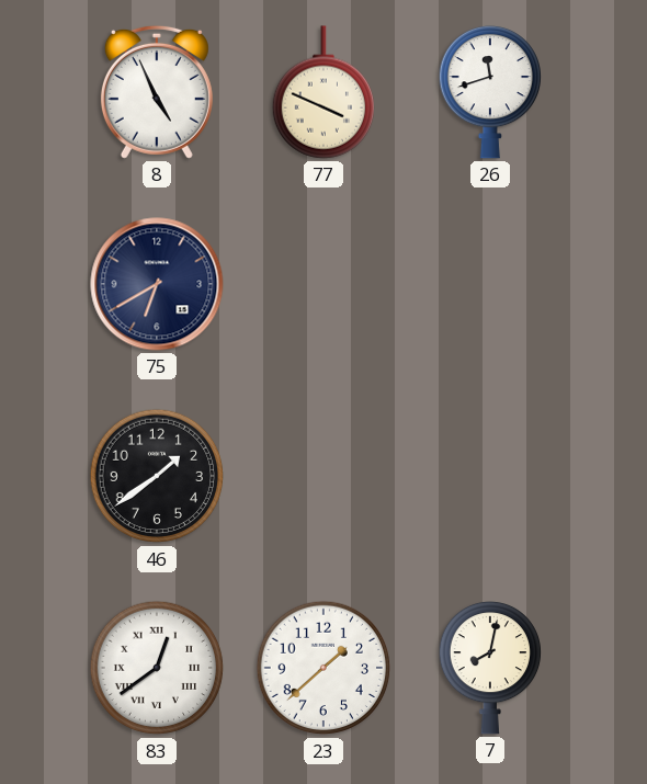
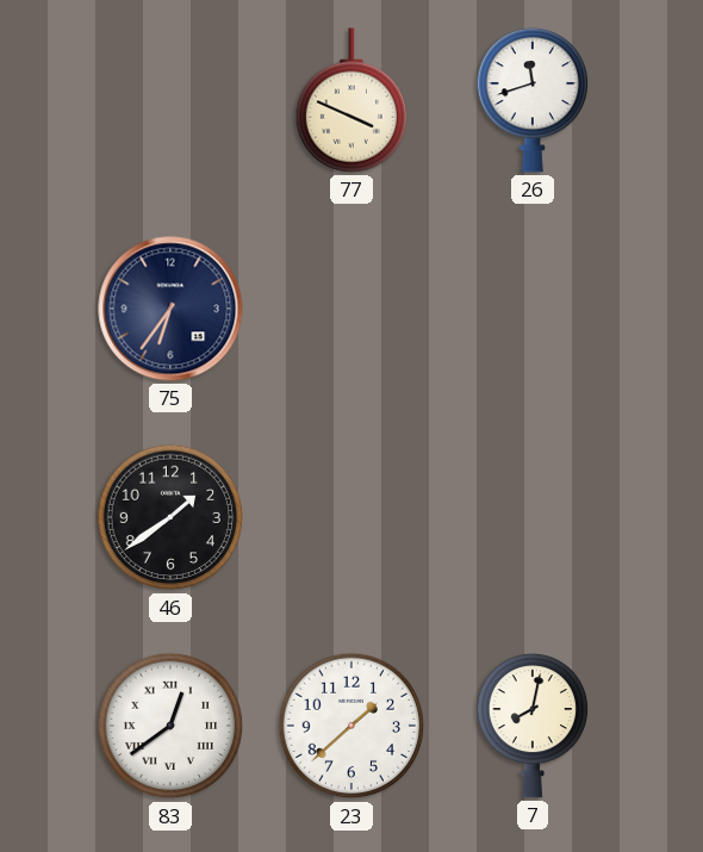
8: 4:56 -> none (157, 92)
75: 6:40 -> 6:36 (170, 309)
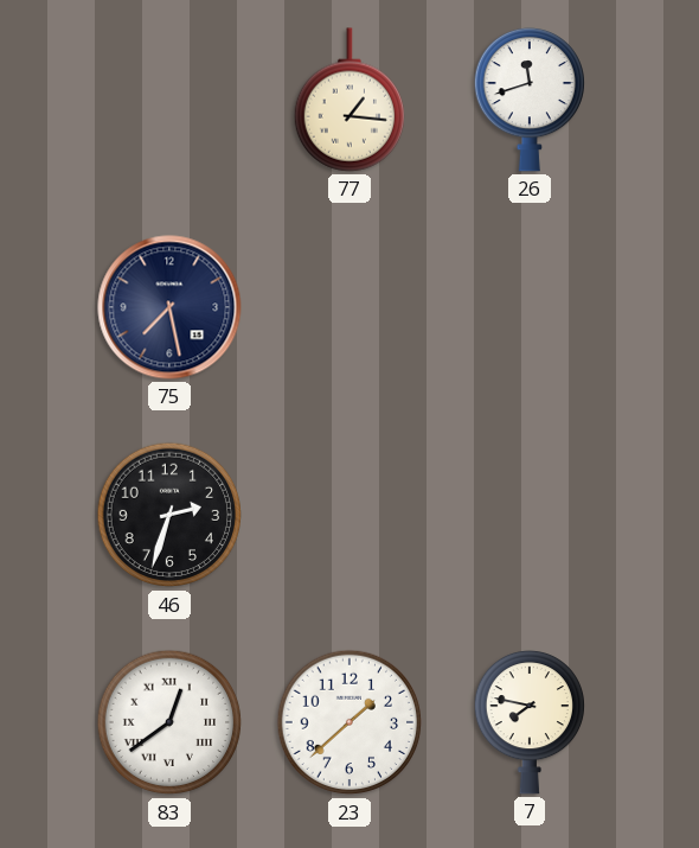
77: 3:49 -> 1:16 (348, 100)
75: 6:36 -> 7:28 (169, 307)
46: 1:39 -> 2:33 (169, 515)
7: 8:02 -> 7:47 (528, 722)
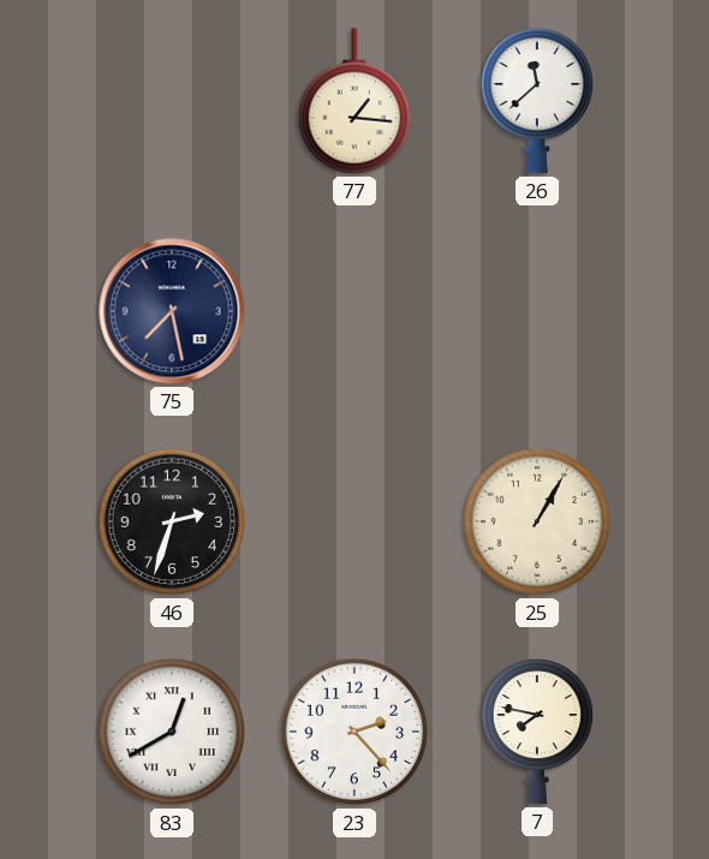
26: 11:42 -> 11:38 (536, 101)
25: none -> 1:05 (537, 521)
83: 12:39 -> 12:40 (172, 732)
23: 1:38 -> 2:23 (354, 732)
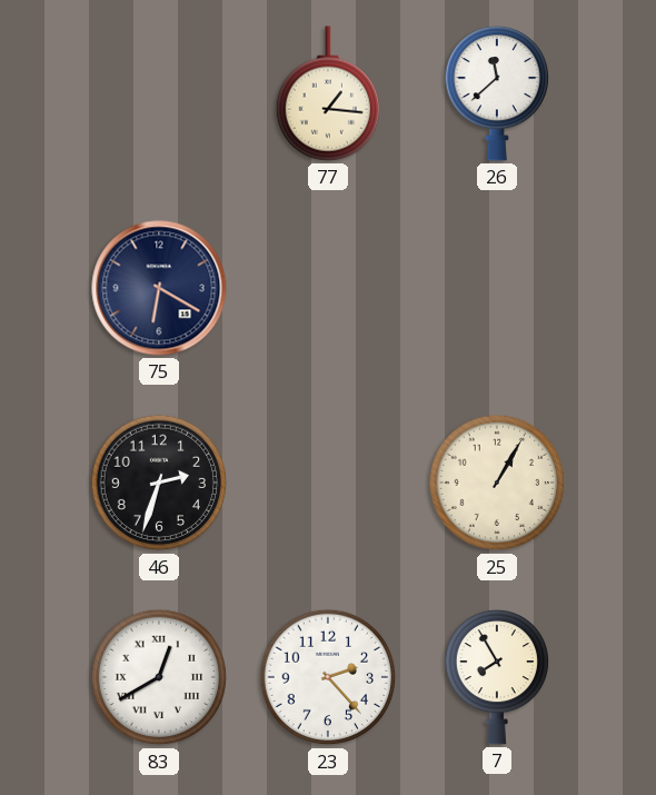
75: 7:28 -> 6:20 (159, 288)
7: 7:47 -> 7:55 (496, 677)
